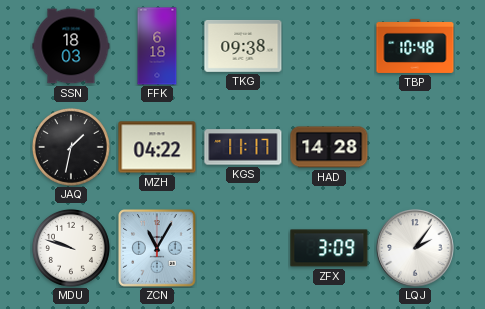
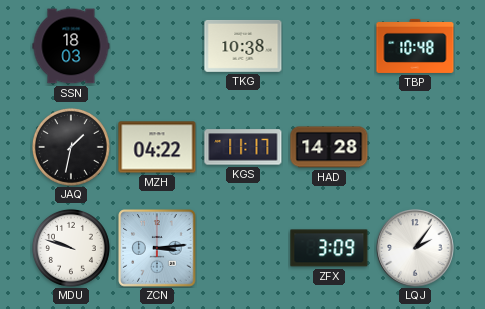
FFK: 6:18 -> none (157, 46)
TKG: 09:38 -> 10:38 (243, 46)
ZCN: 11:05 -> 3:14 (157, 248)
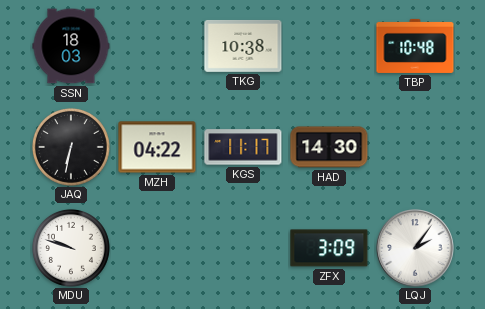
JAQ: 1:32 -> 6:32 (71, 147)
HAD: 14:28 -> 14:30 (329, 147)
ZCN: 3:14 -> none (157, 248)
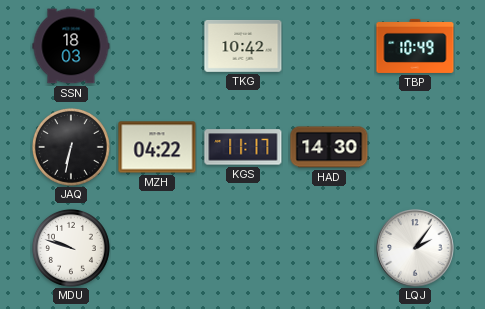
TKG: 10:38 -> 10:42 (243, 46)
TBP: 10:48 -> 10:49 (415, 46)
ZFX: 3:09 -> none (329, 248)
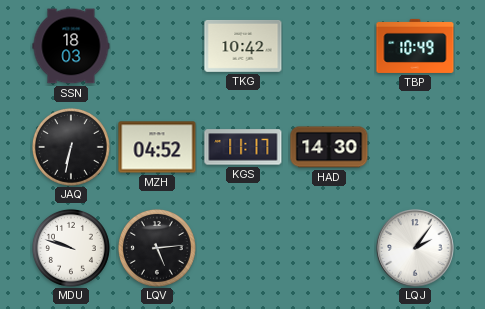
MZH: 04:22 -> 04:52 (157, 147)
LQV: none -> 5:14 (157, 248)
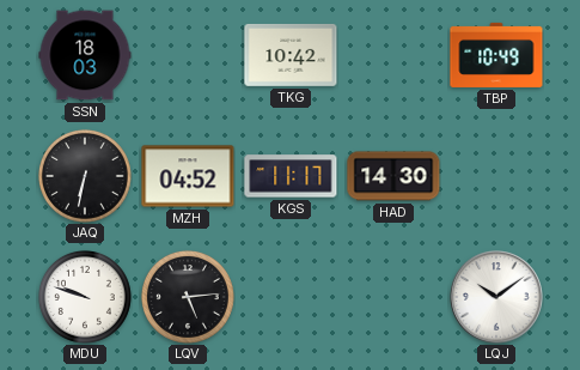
LQJ: 2:06 -> 10:09 (496, 297)
